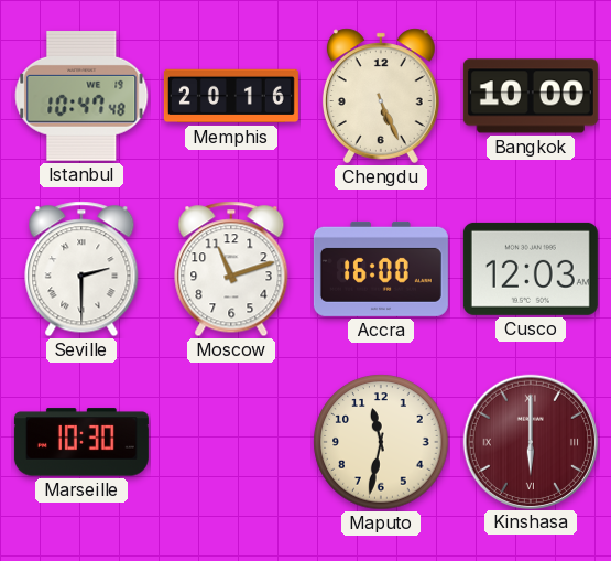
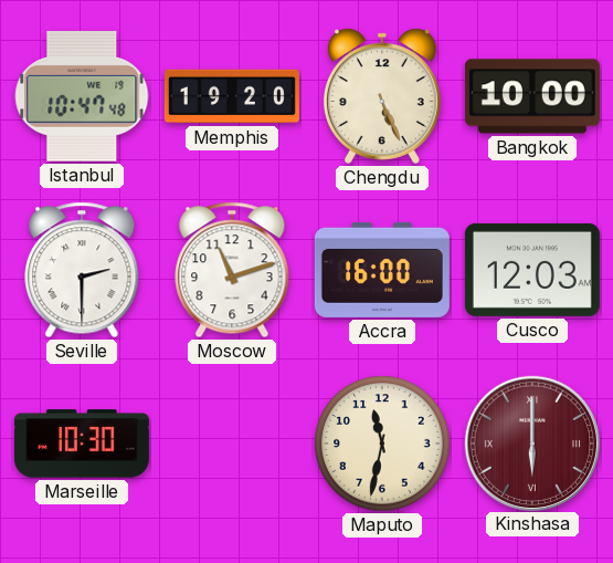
Memphis: 20:16 -> 19:20 (232, 96)
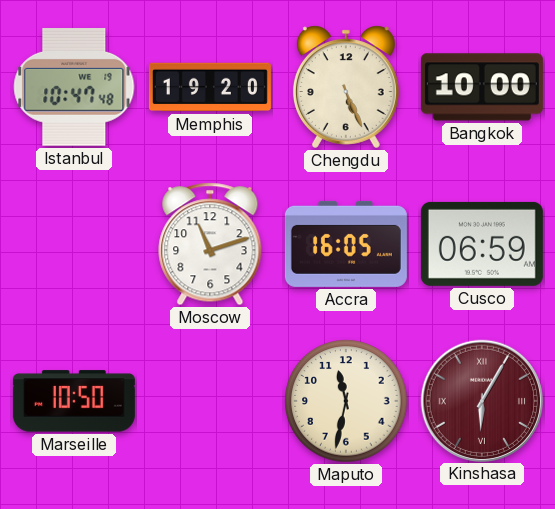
Seville: 2:30 -> none (82, 270)
Accra: 16:00 -> 16:05 (346, 244)
Cusco: 12:03 -> 06:59 (482, 244)
Marseille: 10:30 -> 10:50 (74, 401)
Kinshasa: 6:00 -> 6:05 (481, 400)
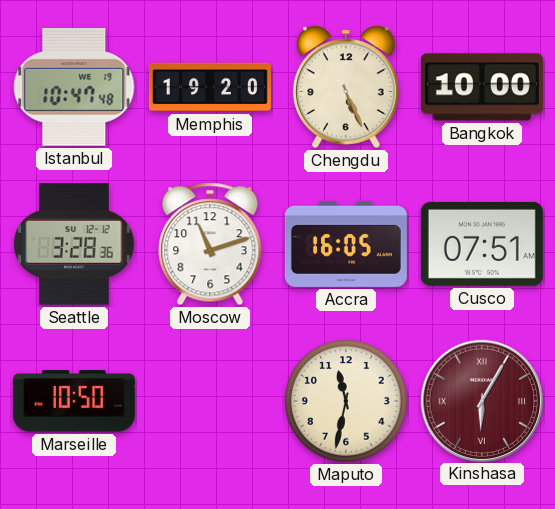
Seattle: none -> 3:28 (74, 244)
Cusco: 06:59 -> 07:51 (482, 244)
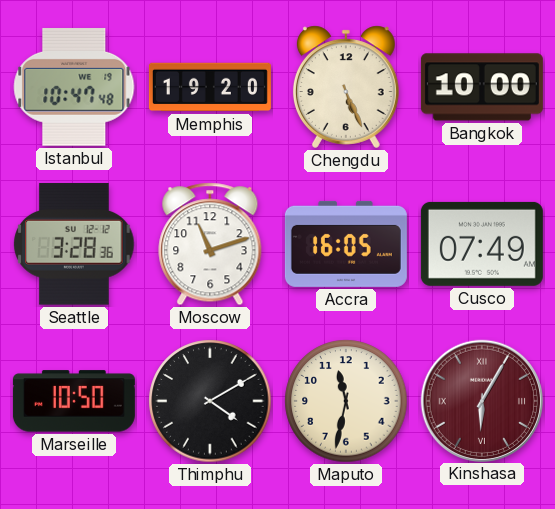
Cusco: 07:51 -> 07:49 (482, 244)
Thimphu: none -> 4:10 (210, 401)
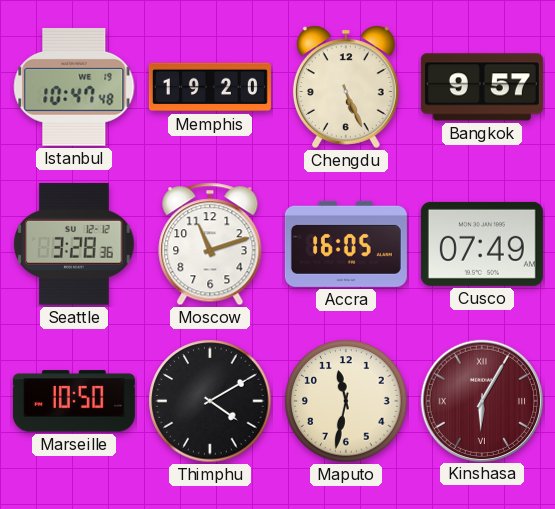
Bangkok: 10:00 -> 9:57 (482, 87)
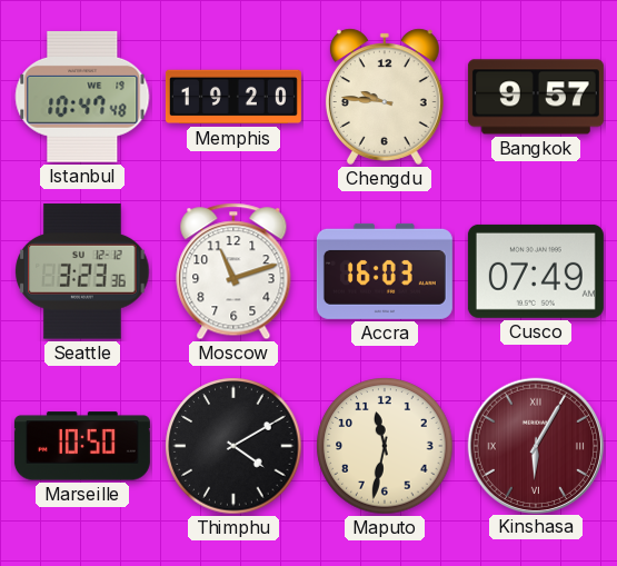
Chengdu: 5:26 -> 9:46 (385, 97)
Seattle: 3:28 -> 3:23 (82, 271)
Accra: 16:05 -> 16:03 (385, 271)
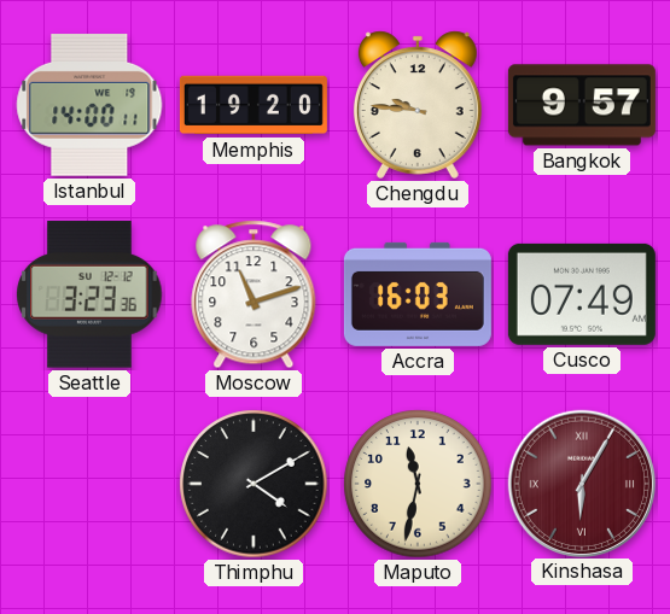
Istanbul: 10:47 -> 14:00 (89, 105)
Marseille: 10:50 -> none (82, 446)
